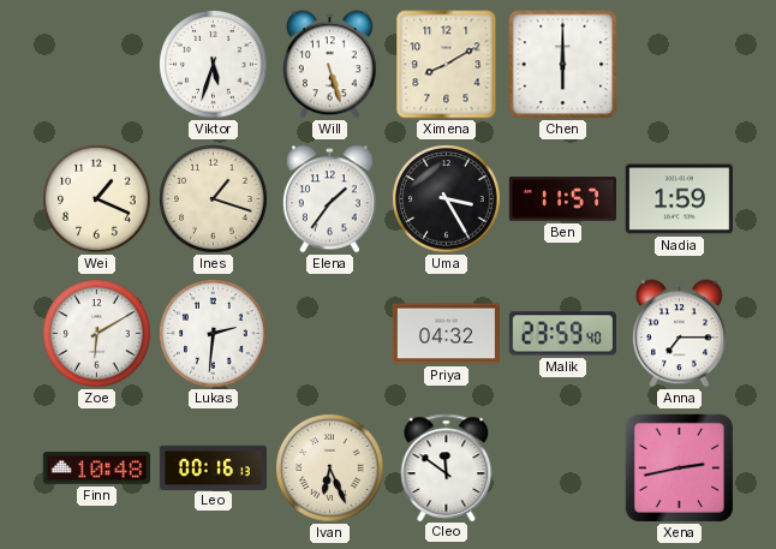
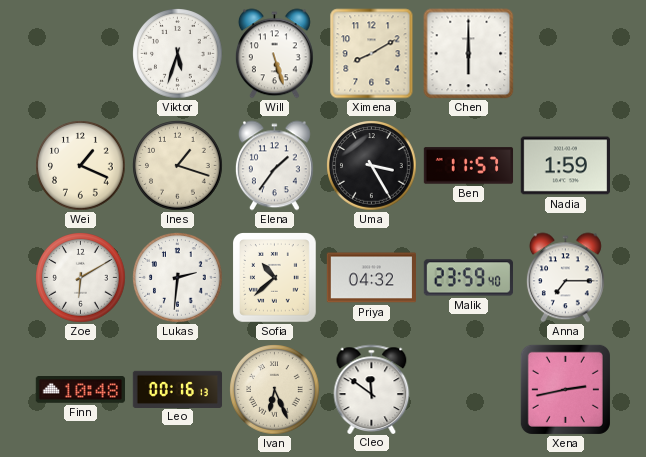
Sofia: none -> 10:38 (275, 278)
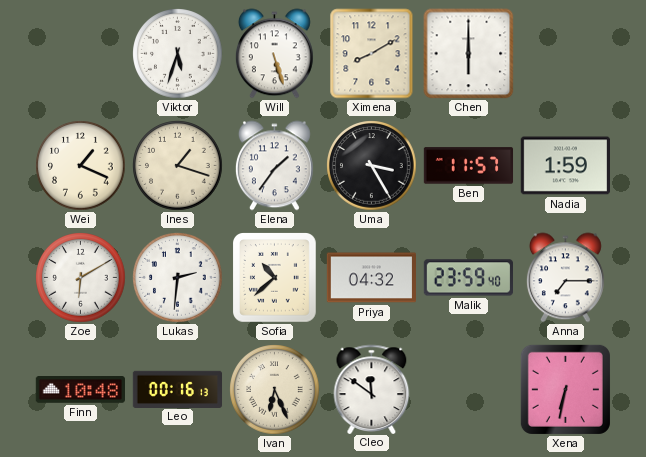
Xena: 2:43 -> 6:32 (565, 389)
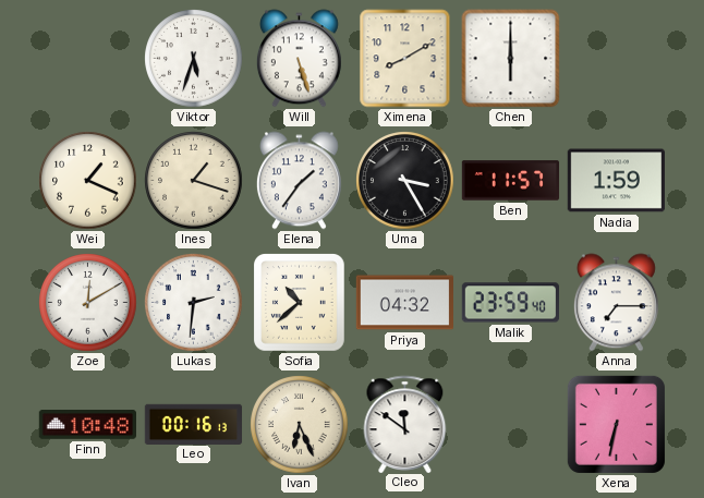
Zoe: 6:10 -> 12:10 (88, 303)
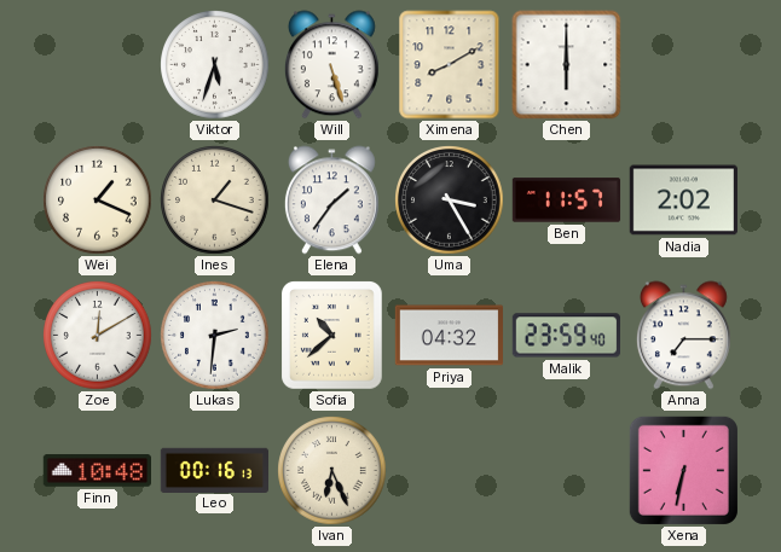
Nadia: 1:59 -> 2:02 (683, 201)
Cleo: 11:51 -> none (405, 424)
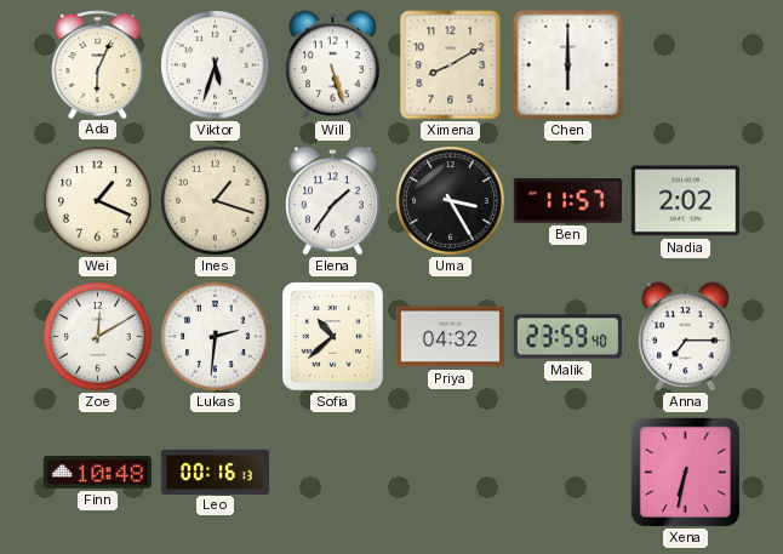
Ada: none -> 6:04 (98, 64)
Ivan: 6:26 -> none (332, 471)
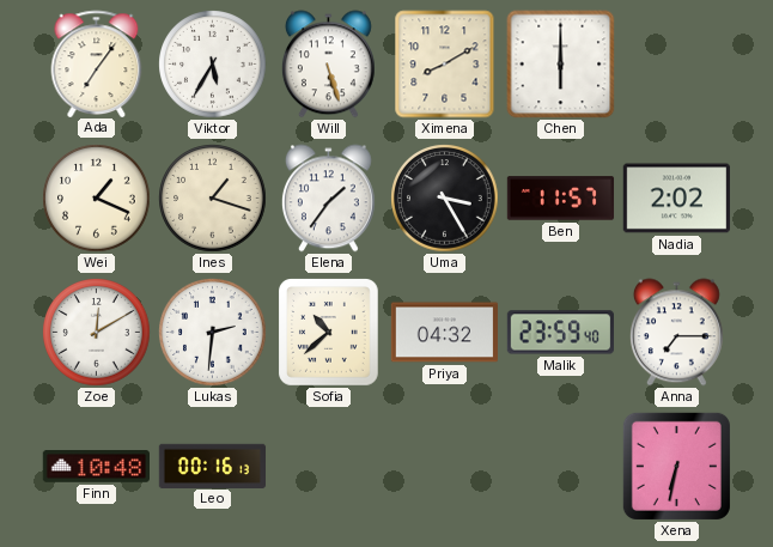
Ada: 6:04 -> 7:06 (97, 63)
Viktor: 5:33 -> 5:35 (213, 65)
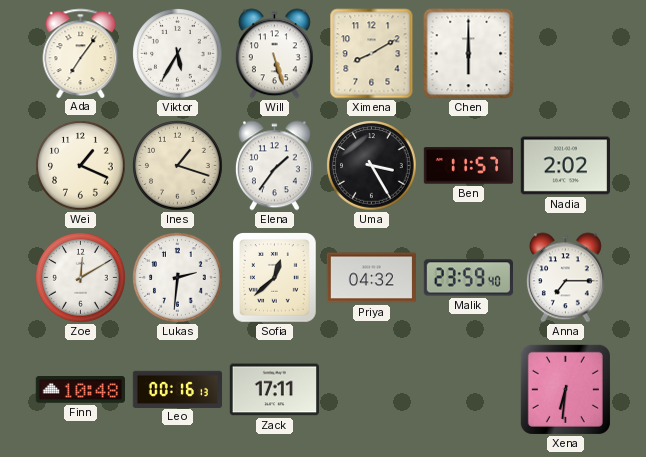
Sofia: 10:38 -> 12:38 (275, 278)
Zack: none -> 17:11 (274, 390)
Xena: 6:32 -> 6:31 (565, 389)
